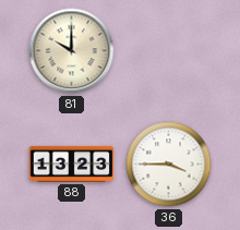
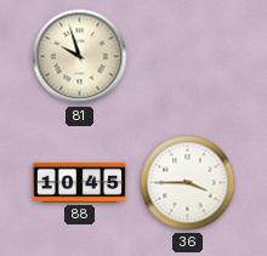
81: 10:00 -> 9:57 (80, 57)
88: 13:23 -> 10:45 (80, 182)
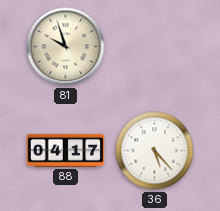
88: 10:45 -> 04:17 (66, 150)
36: 3:45 -> 5:23 (155, 151)
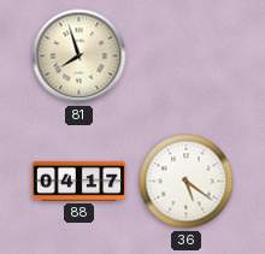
81: 9:57 -> 7:57 (79, 57)
36: 5:23 -> 5:21 (187, 182)
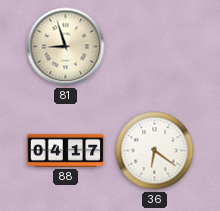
81: 7:57 -> 8:57 (66, 47)
36: 5:21 -> 6:21 (155, 151)
